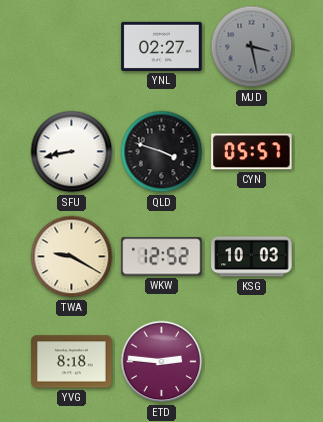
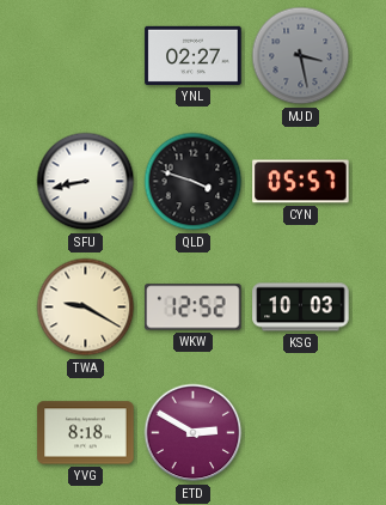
ETD: 2:46 -> 2:50 (194, 433)
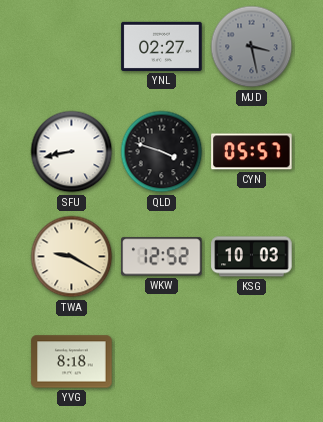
ETD: 2:50 -> none (194, 433)
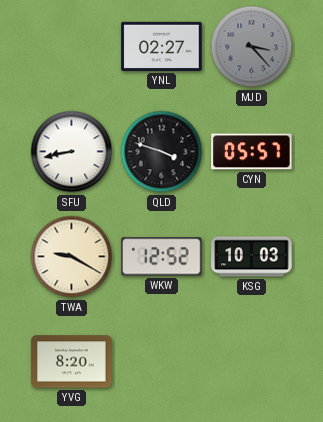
MJD: 3:28 -> 3:23 (252, 47)
YVG: 8:18 -> 8:20 (72, 362)
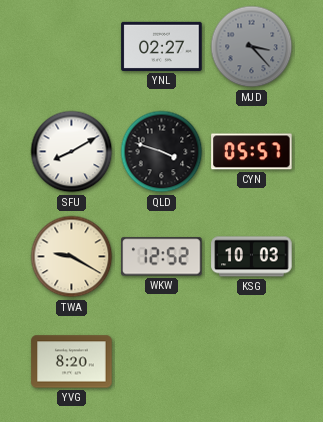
SFU: 8:43 -> 8:10 (72, 152)
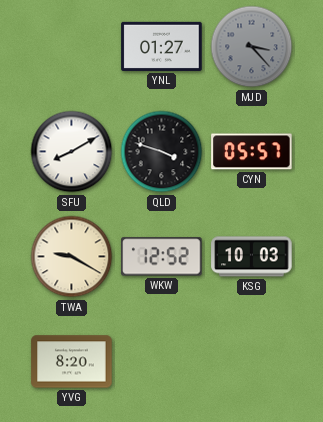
YNL: 02:27 -> 01:27 (162, 46)
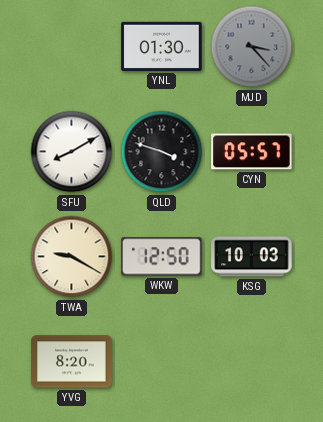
YNL: 01:27 -> 01:30 (162, 46)
WKW: 12:52 -> 12:50 (162, 257)
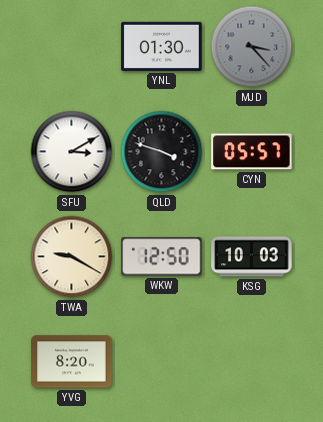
SFU: 8:10 -> 3:10 (72, 152)
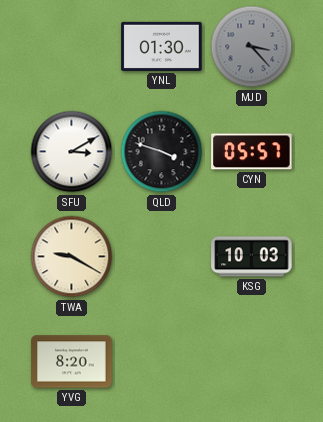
WKW: 12:50 -> none (162, 257)
